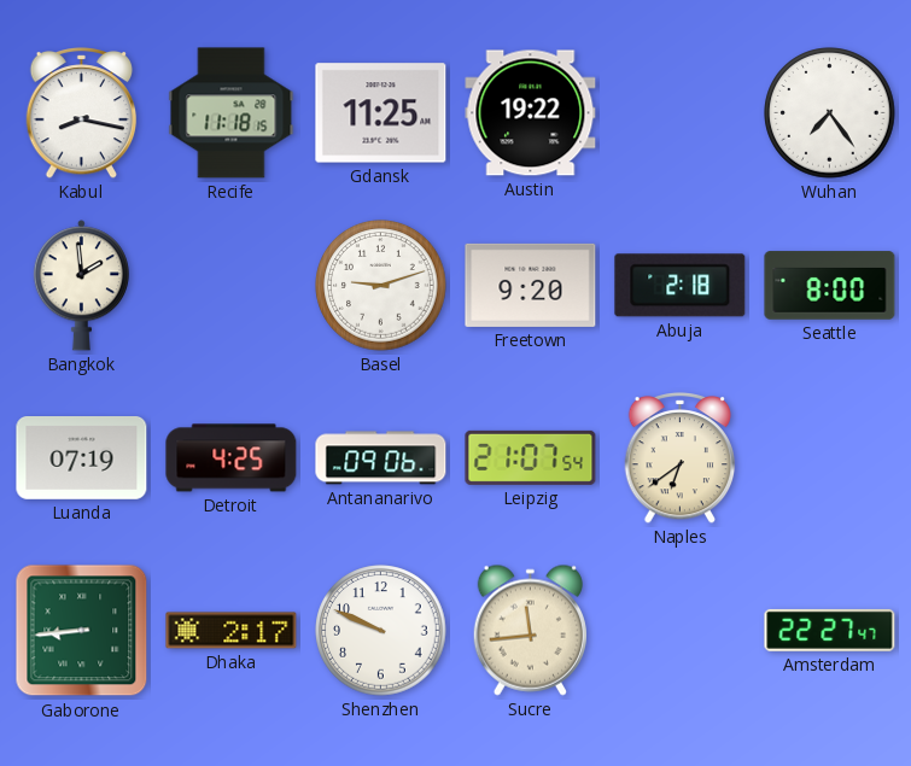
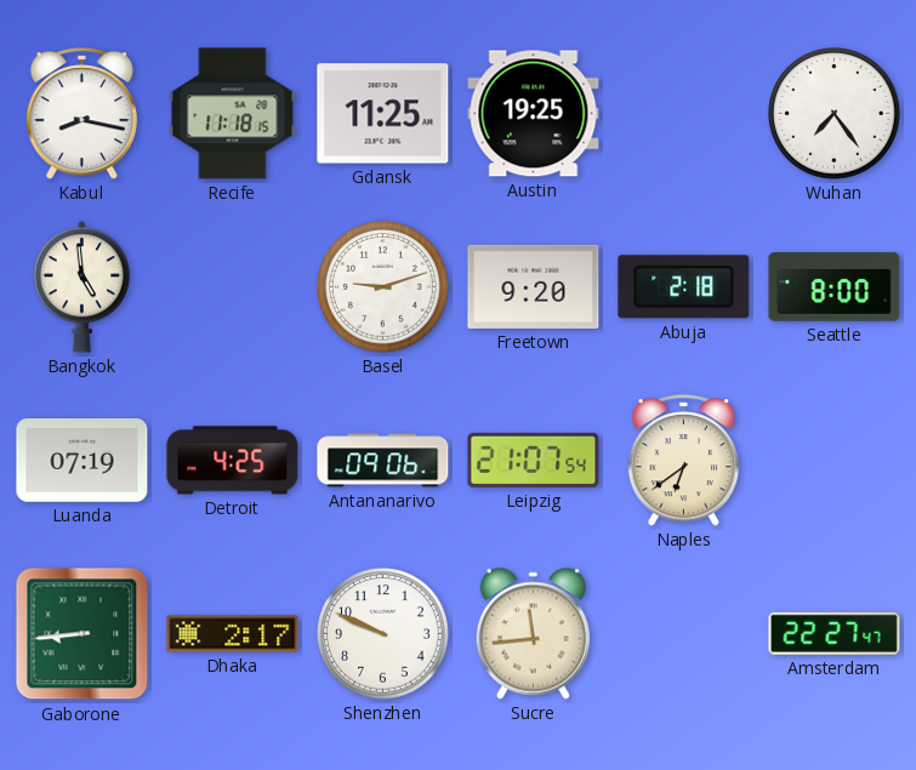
Austin: 19:22 -> 19:25 (534, 114)
Bangkok: 1:59 -> 4:59 (81, 287)
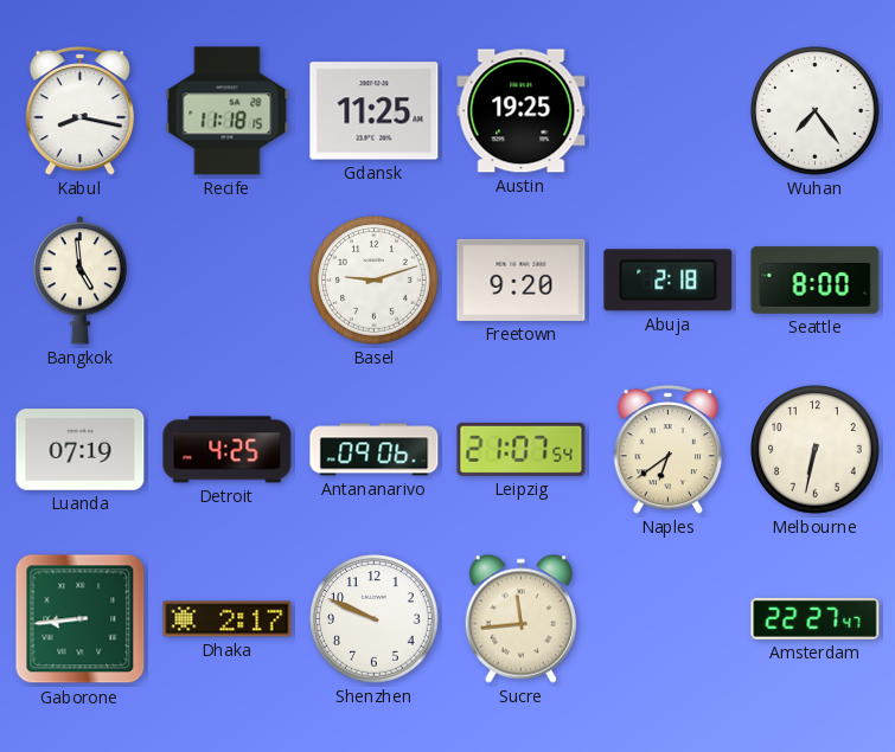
Melbourne: none -> 6:32 (816, 450)
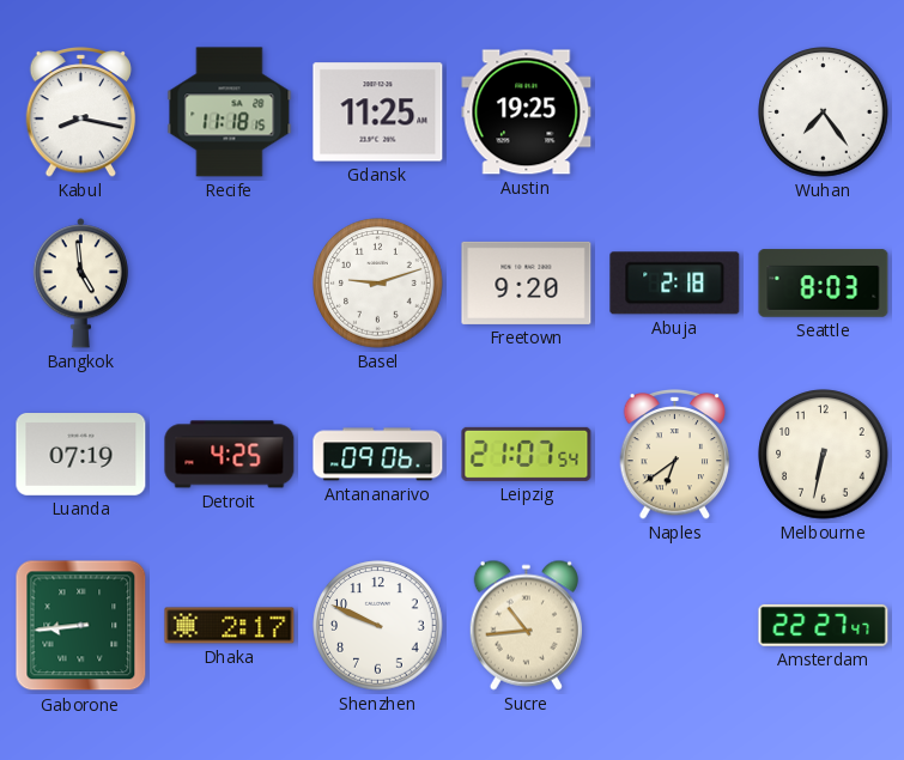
Seattle: 8:00 -> 8:03 (824, 284)
Sucre: 11:44 -> 10:44 (526, 625)
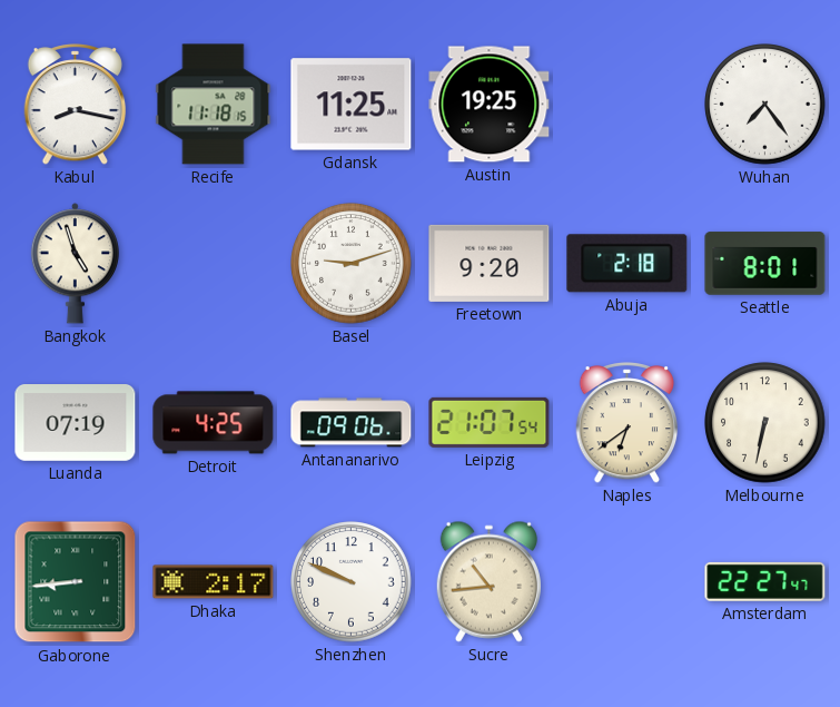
Bangkok: 4:59 -> 4:57 (75, 264)
Seattle: 8:03 -> 8:01 (765, 264)
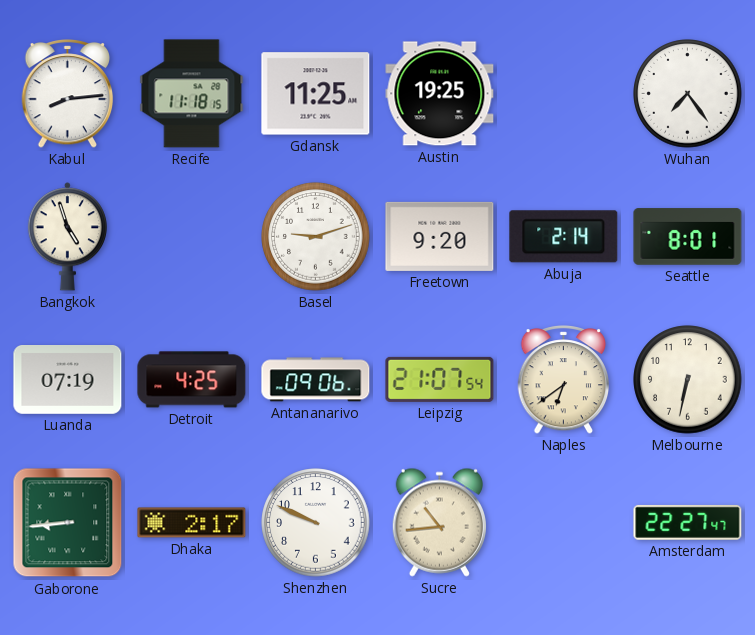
Kabul: 8:17 -> 8:14 (68, 94)
Abuja: 2:18 -> 2:14 (564, 237)
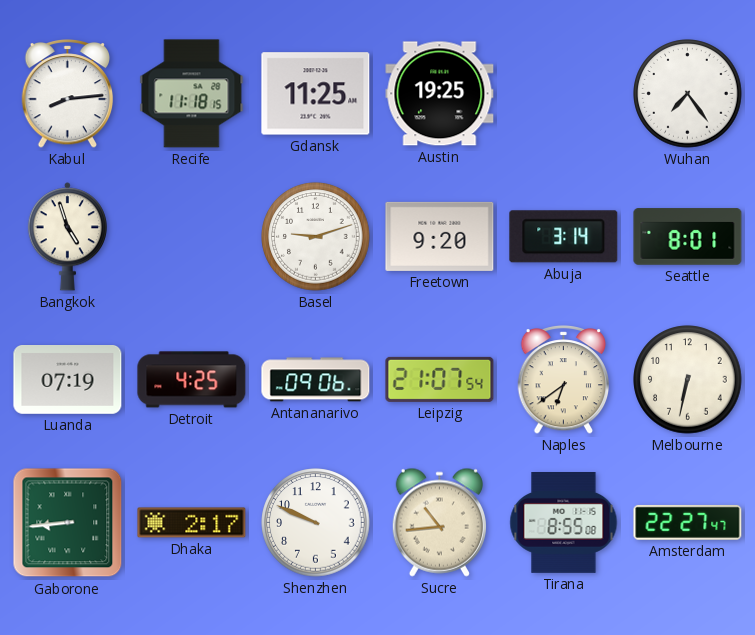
Abuja: 2:14 -> 3:14 (564, 237)
Tirana: none -> 8:55 (564, 523)
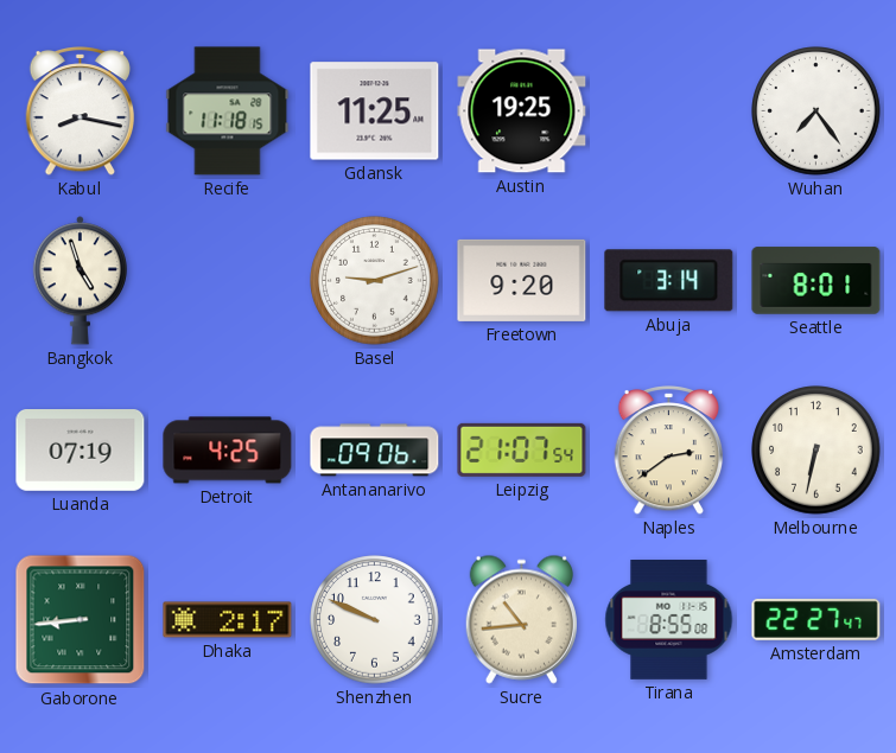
Kabul: 8:14 -> 8:17 (81, 111)
Naples: 6:39 -> 2:39 (669, 451)
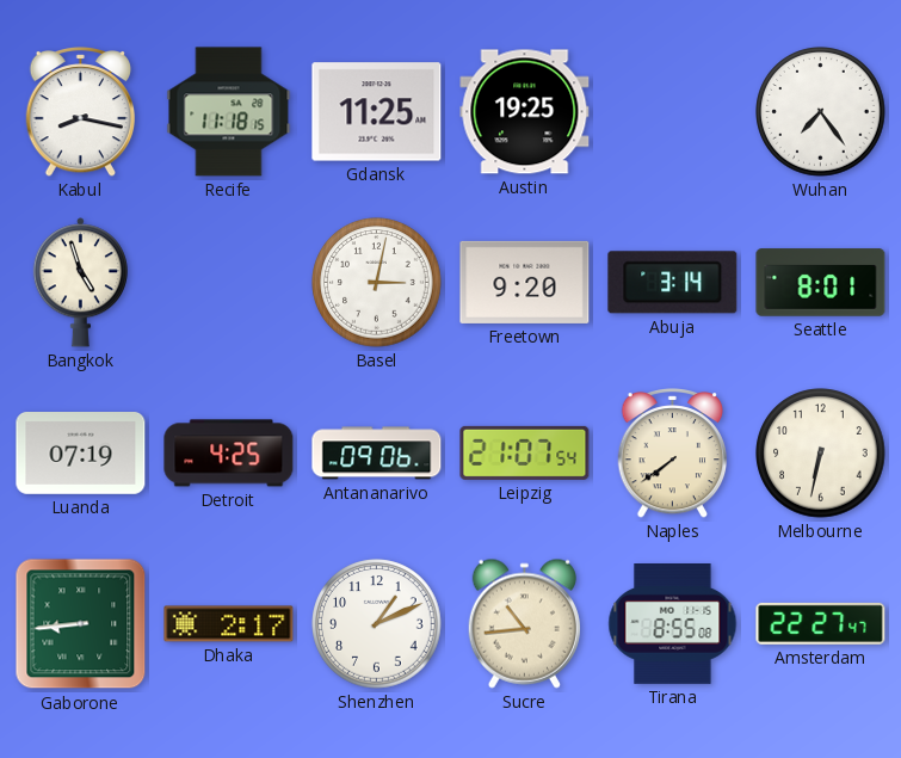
Basel: 9:12 -> 3:02 (377, 283)
Naples: 2:39 -> 7:39 (673, 454)
Shenzhen: 9:49 -> 1:11 (377, 624)
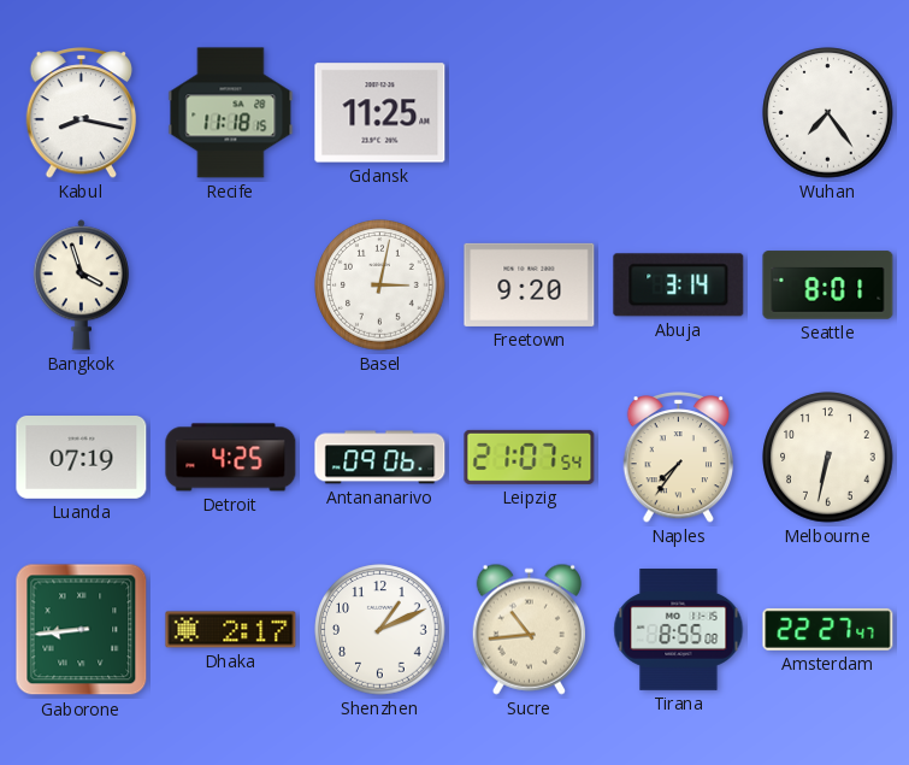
Austin: 19:25 -> none (525, 112)
Bangkok: 4:57 -> 3:57 (81, 286)
Naples: 7:39 -> 7:36 (679, 458)
